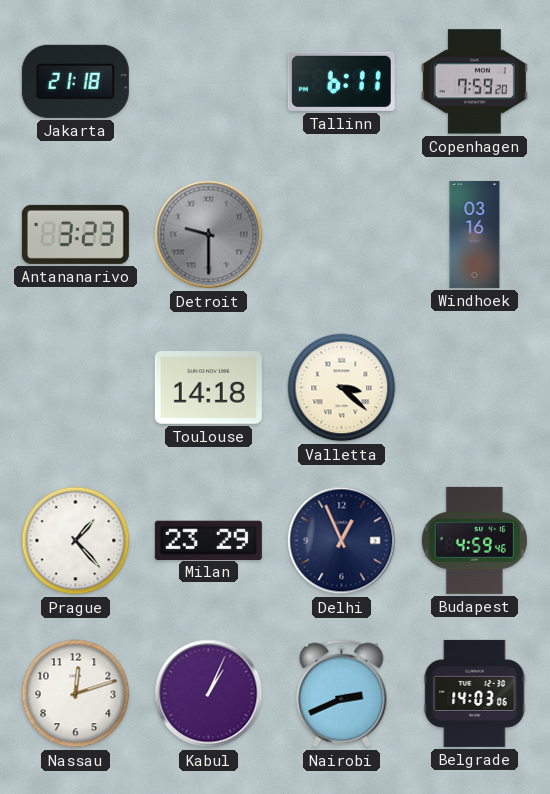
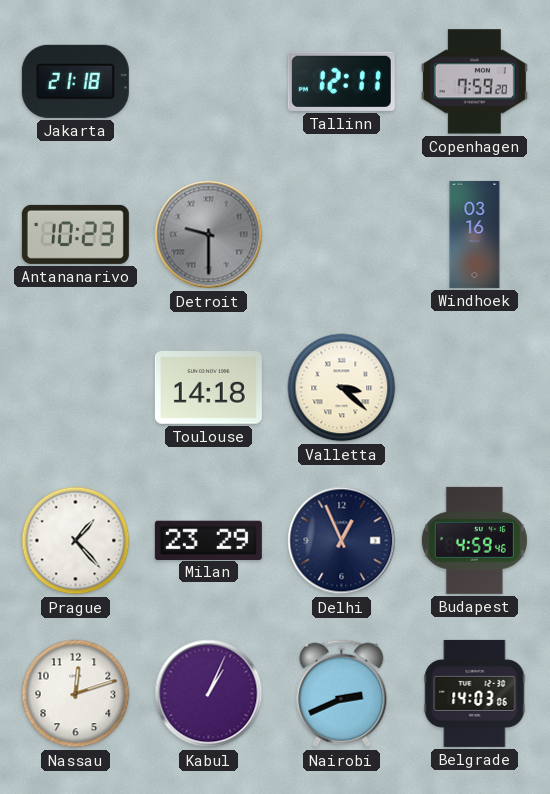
Tallinn: 6:11 -> 12:11 (341, 81)
Antananarivo: 3:23 -> 10:23 (75, 234)
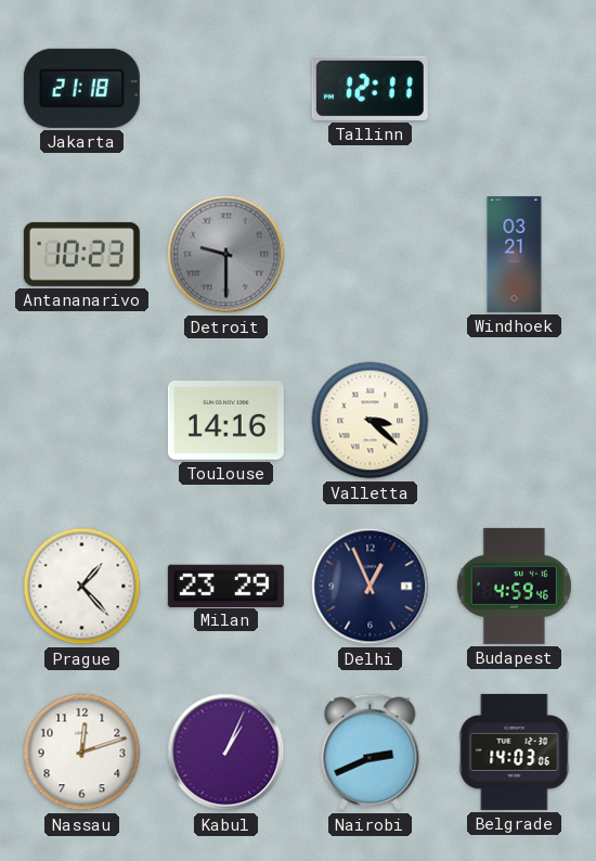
Copenhagen: 7:59 -> none (474, 82)
Windhoek: 03:16 -> 03:21 (515, 254)
Toulouse: 14:18 -> 14:16 (225, 421)
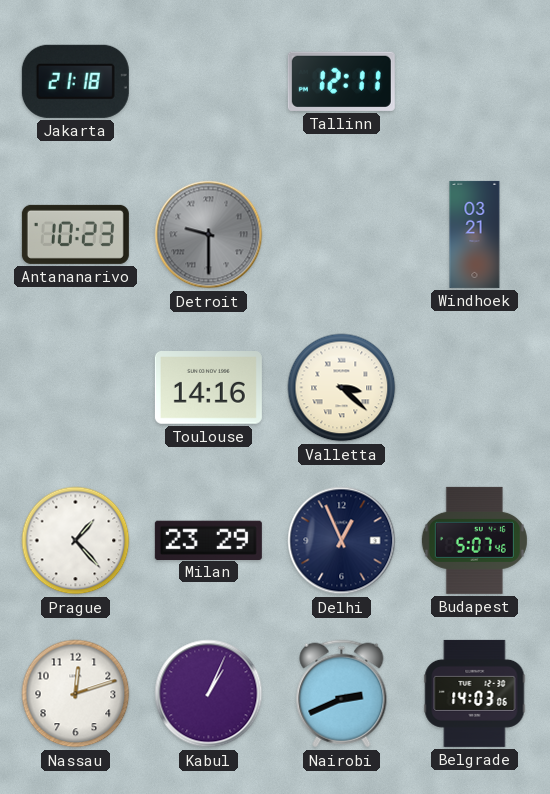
Budapest: 4:59 -> 5:07 (474, 540)
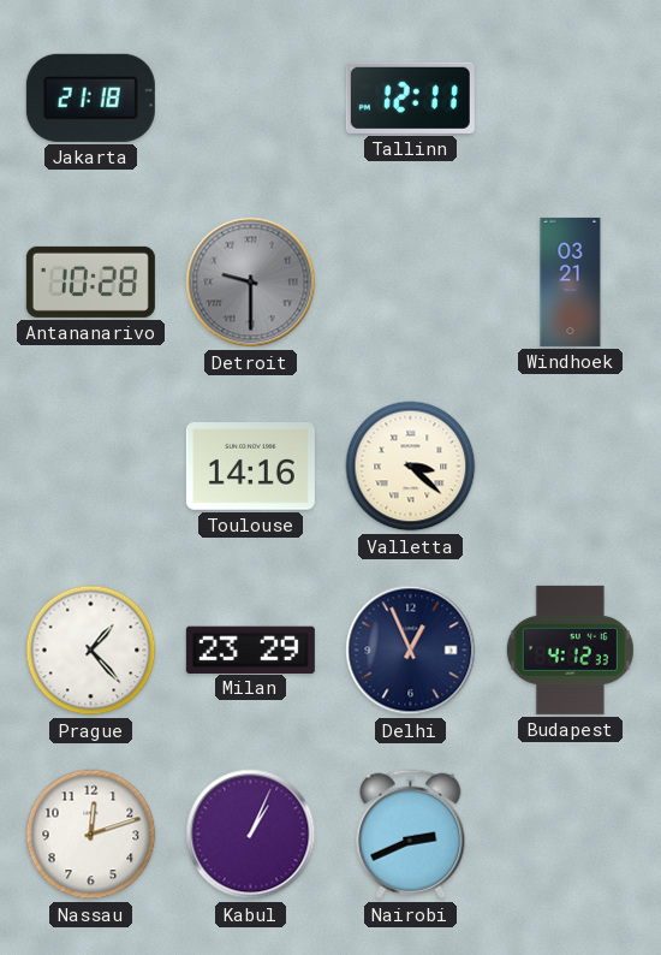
Antananarivo: 10:23 -> 10:28 (90, 281)
Budapest: 5:07 -> 4:12 (570, 649)
Belgrade: 14:03 -> none (475, 693)
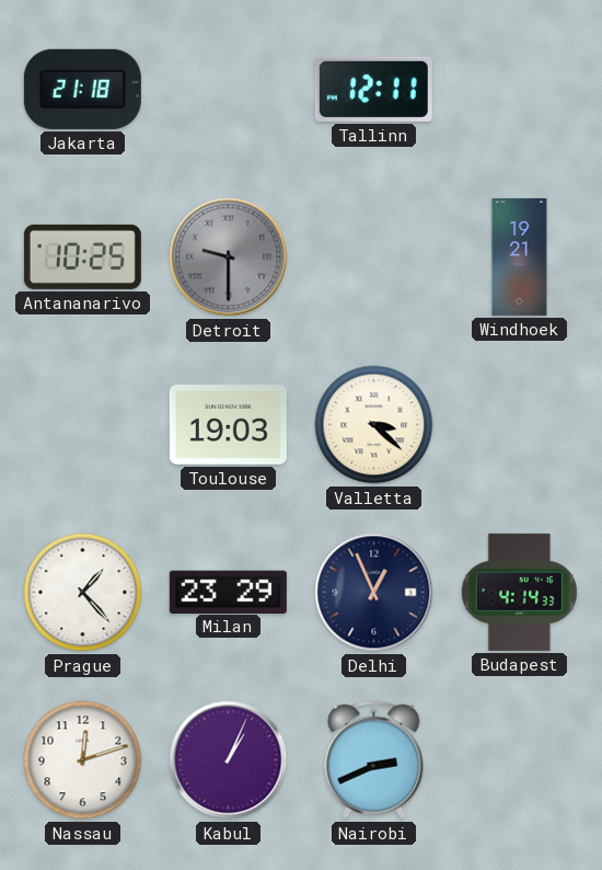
Antananarivo: 10:28 -> 10:25 (82, 256)
Windhoek: 03:21 -> 19:21 (520, 256)
Toulouse: 14:16 -> 19:03 (228, 425)
Budapest: 4:12 -> 4:14 (519, 592)
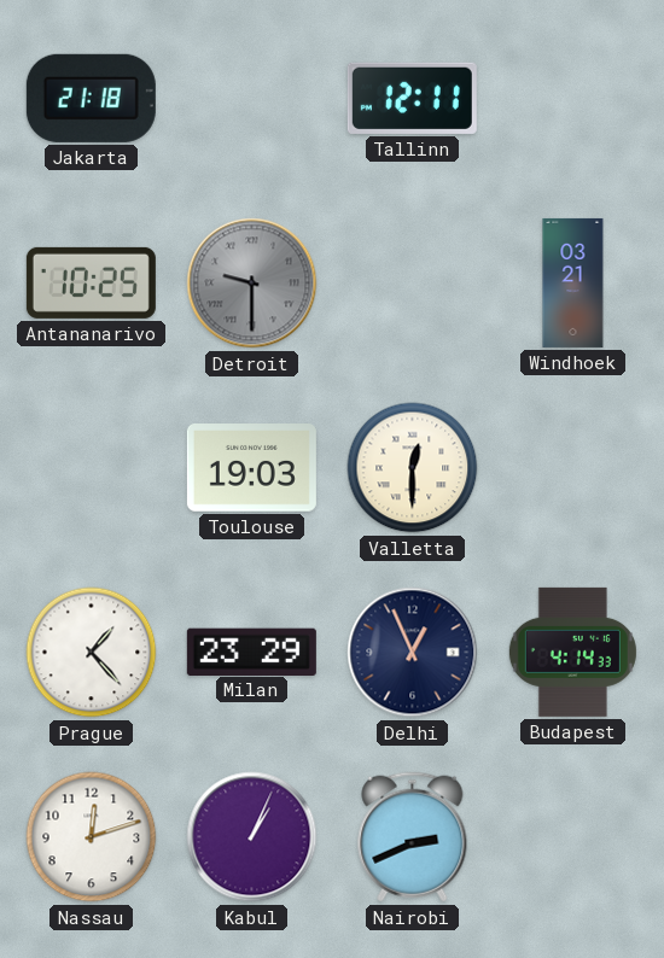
Windhoek: 19:21 -> 03:21 (573, 282)
Valletta: 3:22 -> 12:30 (413, 468)
